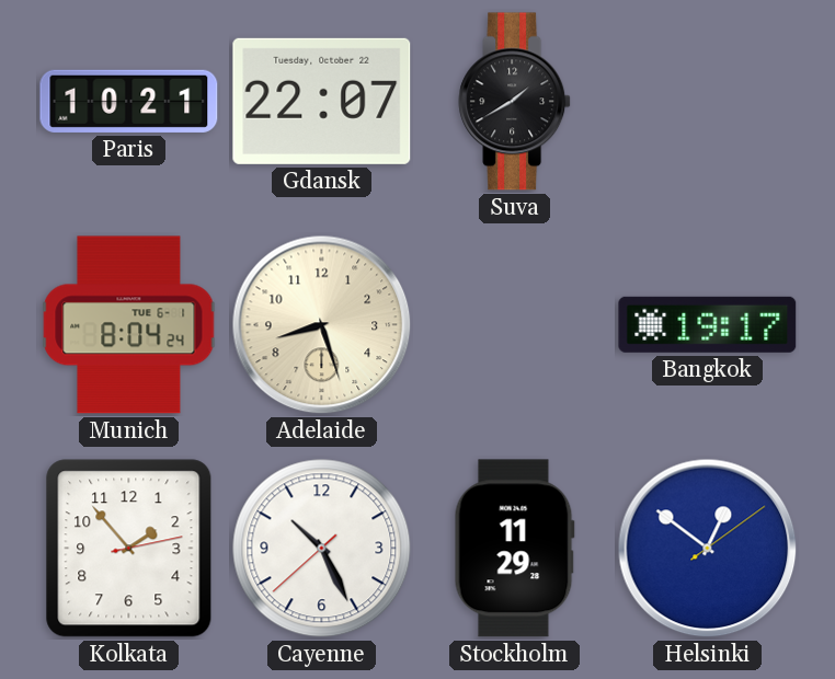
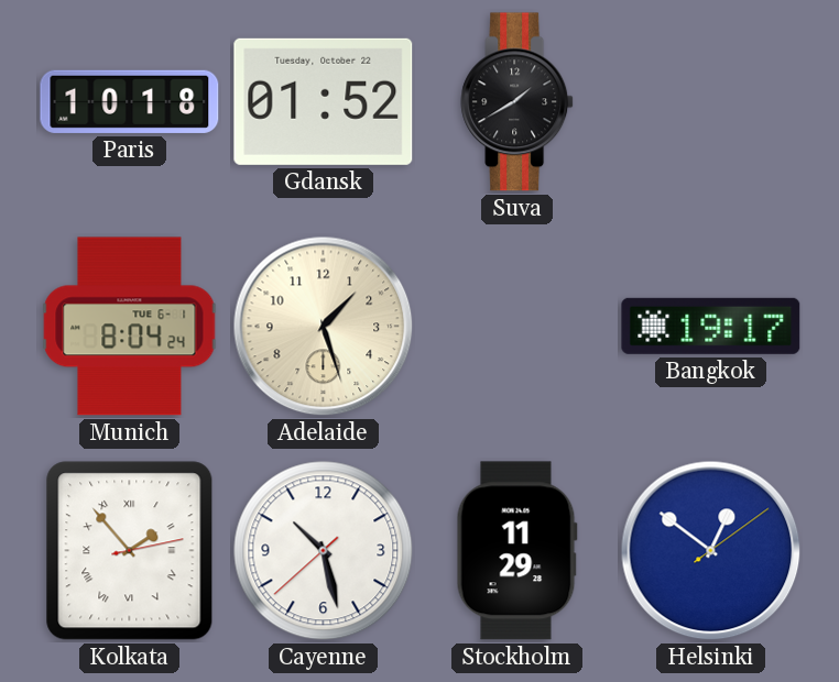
Paris: 10:21 -> 10:18 (130, 101)
Gdansk: 22:07 -> 01:52 (324, 101)
Adelaide: 8:27 -> 1:27 (324, 327)
Kolkata numerals: Arabic -> Roman (130, 551)
Cayenne: 10:25 -> 10:27 (324, 551)
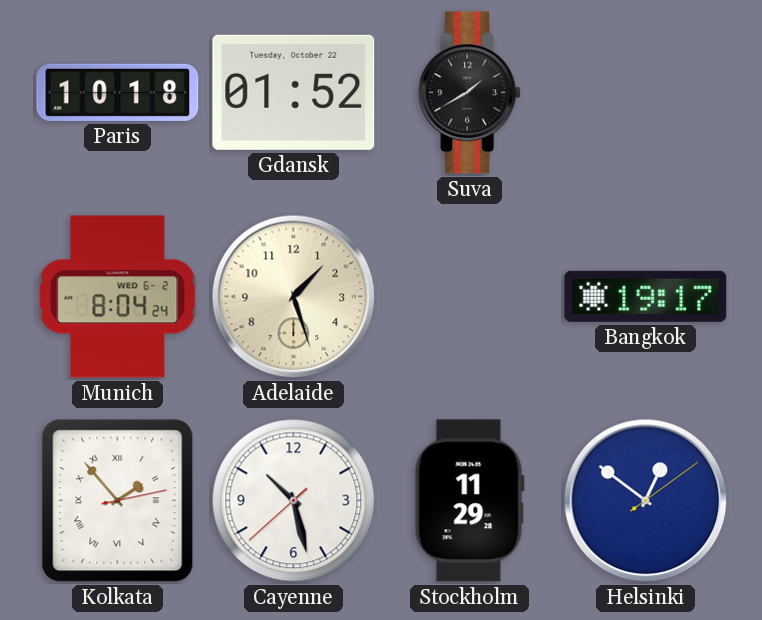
Munich date: TUE 6-1 -> WED 6-2 (118, 297)
